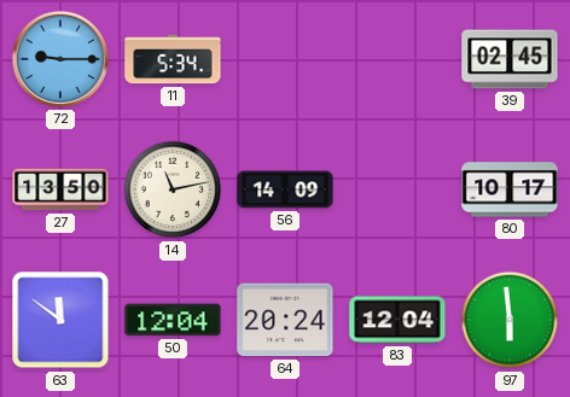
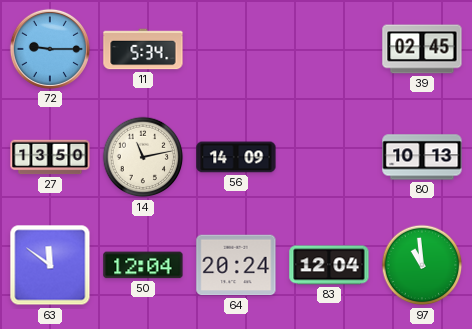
80: 10:17 -> 10:13 (422, 157)
97: 5:59 -> 10:59 (422, 265)
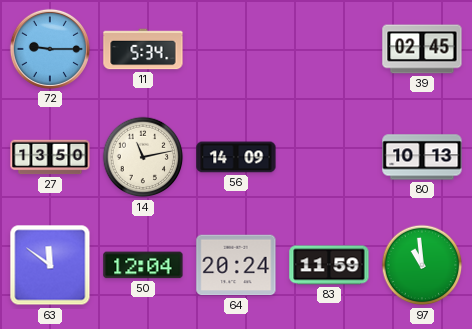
83: 12:04 -> 11:59 (329, 265)
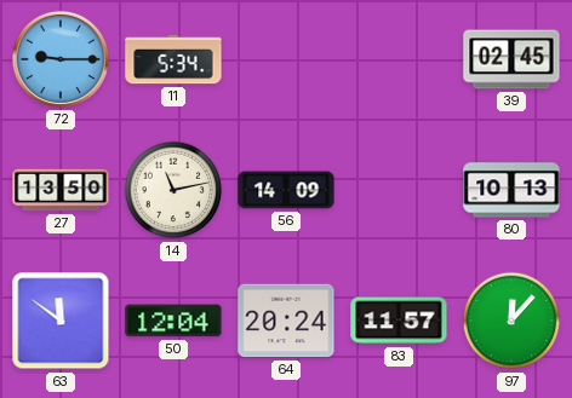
83: 11:59 -> 11:57 (399, 321)
97: 10:59 -> 12:07 (511, 321)
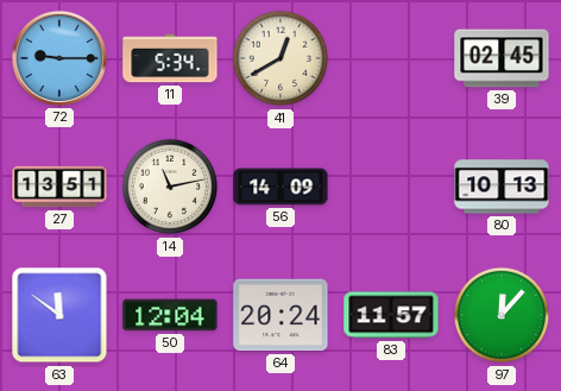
41: none -> 12:40 (280, 58)
27: 13:50 -> 13:51 (59, 187)
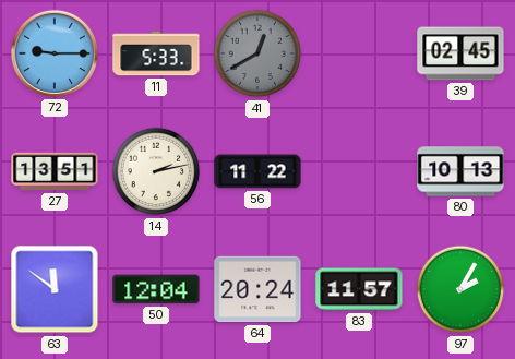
11: 5:34 -> 5:33 (156, 53)
41 dial: cream -> grey (257, 53)
14: 11:13 -> 2:13 (156, 171)
56: 14:09 -> 11:22 (257, 171)
97: 12:07 -> 2:05 (460, 289)
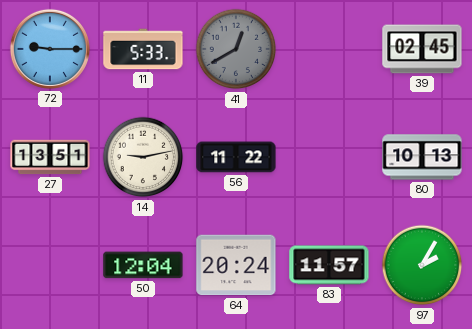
14: 2:13 -> 9:13 (143, 157)
63: 11:51 -> none (55, 289)
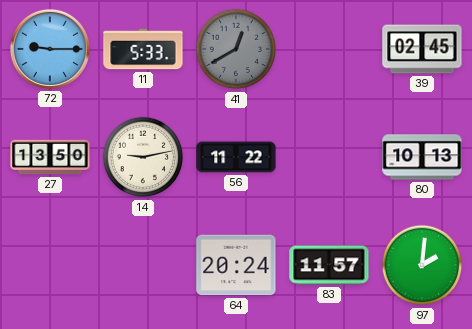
27: 13:51 -> 13:50 (50, 157)
50: 12:04 -> none (143, 265)
97: 2:05 -> 2:01 (422, 265)
